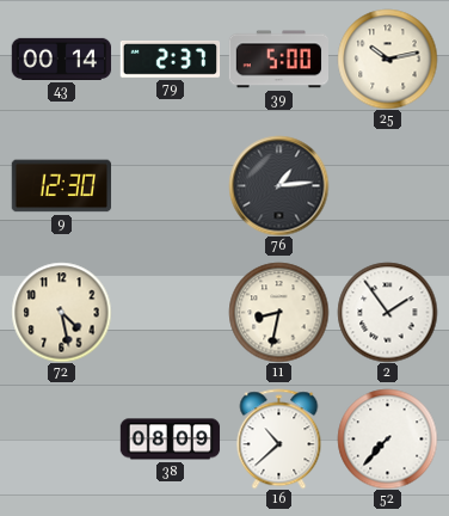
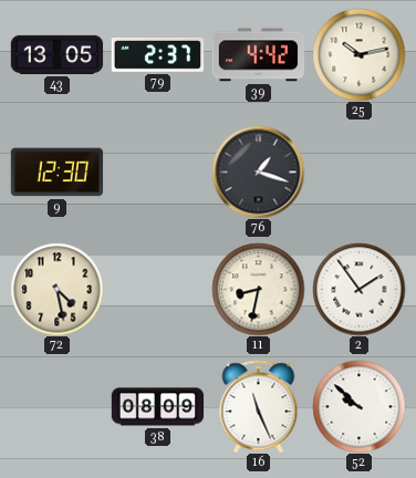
43: 00:14 -> 13:05 (56, 54)
39: 5:00 -> 4:42 (258, 55)
76: 1:14 -> 1:18 (258, 172)
16: 10:38 -> 11:26 (259, 406)
52: 7:37 -> 9:52 (358, 406)
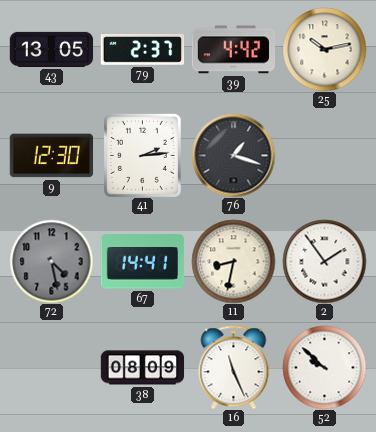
41: none -> 2:14 (142, 155)
72 dial: cream -> grey (51, 261)
67: none -> 14:41 (142, 262)
